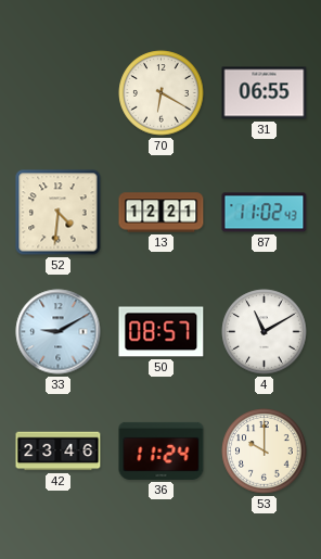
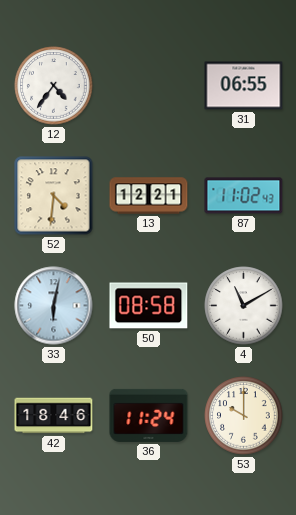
12: none -> 4:36 (54, 86)
70: 6:20 -> none (162, 93)
33: 9:10 -> 6:02 (54, 306)
50: 08:57 -> 08:58 (149, 306)
42: 23:46 -> 18:46 (54, 416)
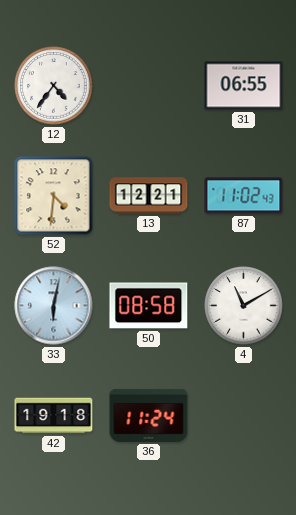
42: 18:46 -> 19:18 (54, 416)
53: 10:00 -> none (244, 416)
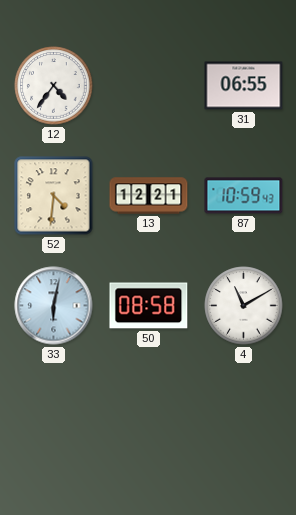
87: 11:02 -> 10:59 (244, 196)
42: 19:18 -> none (54, 416)
36: 11:24 -> none (149, 415)
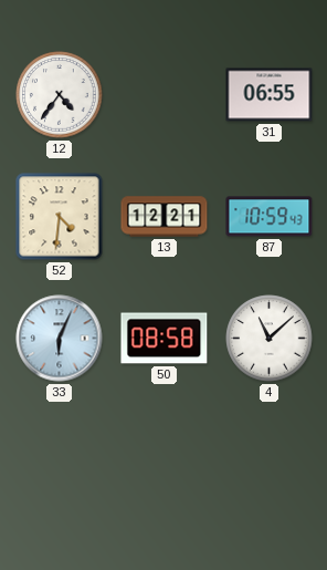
33: 6:02 -> 6:04 (60, 339)
4: 11:10 -> 11:08 (270, 339)
